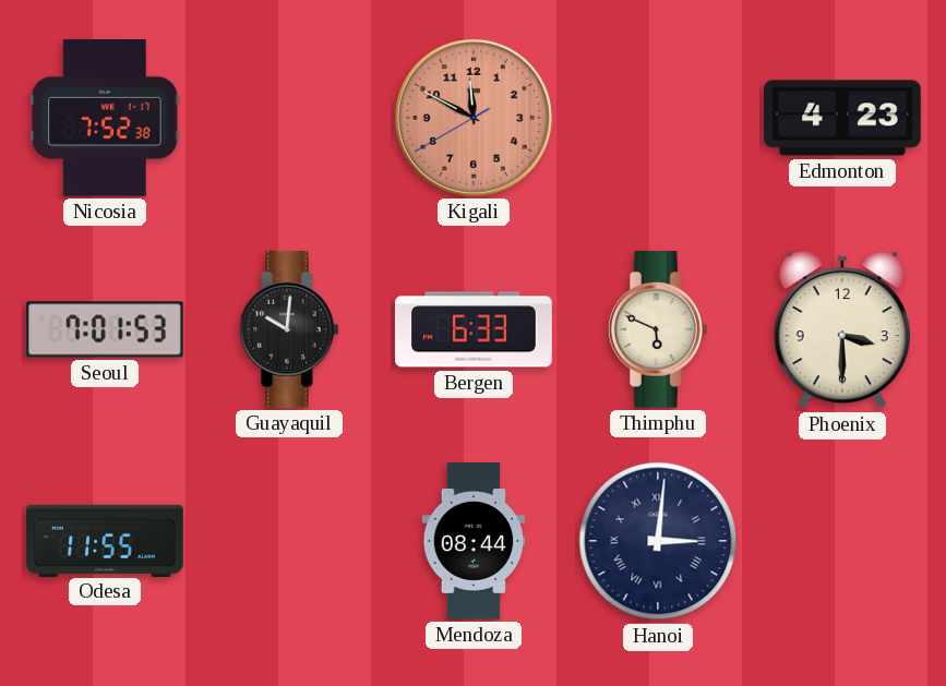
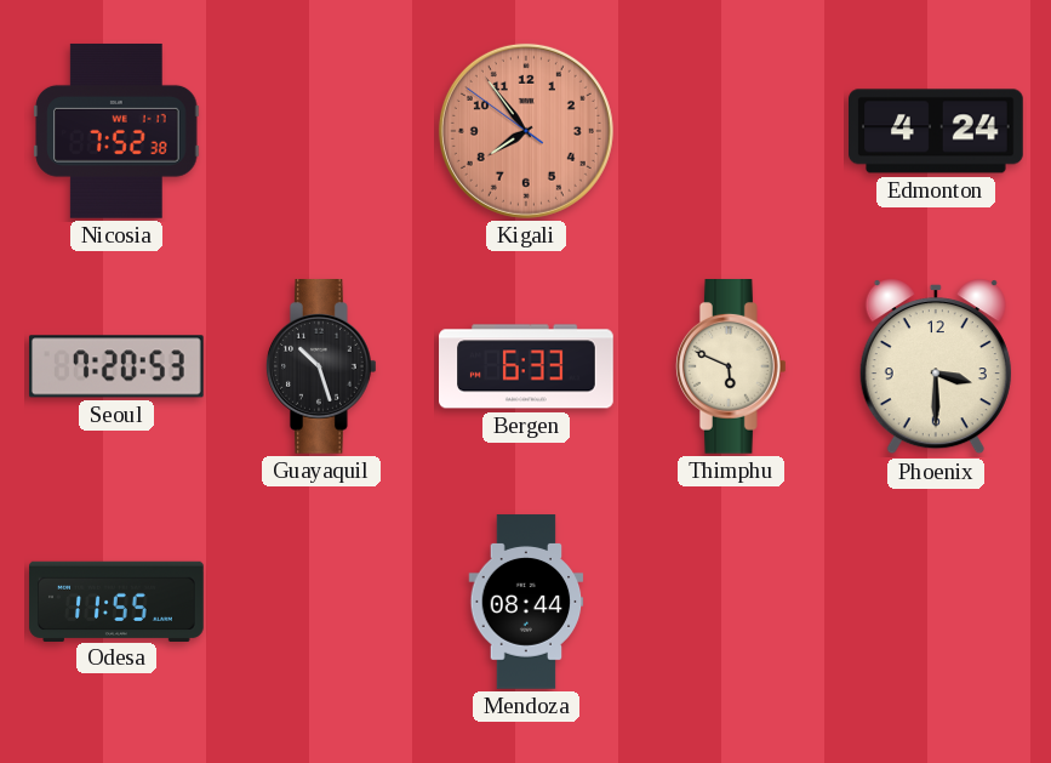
Kigali: 11:49 -> 7:53 (526, 131)
Edmonton: 4:23 -> 4:24 (937, 131)
Seoul: 7:01 -> 7:20 (116, 366)
Guayaquil: 10:01 -> 10:27 (321, 368)
Hanoi: 3:01 -> none (658, 541)
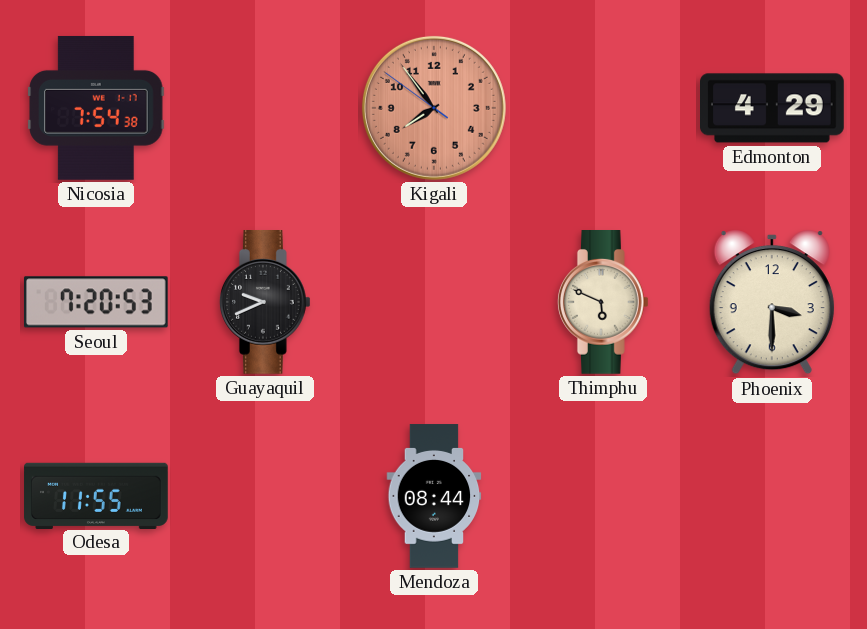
Nicosia: 7:52 -> 7:54 (96, 108)
Edmonton: 4:24 -> 4:29 (773, 108)
Guayaquil: 10:27 -> 9:41 (265, 303)
Bergen: 6:33 -> none (526, 366)
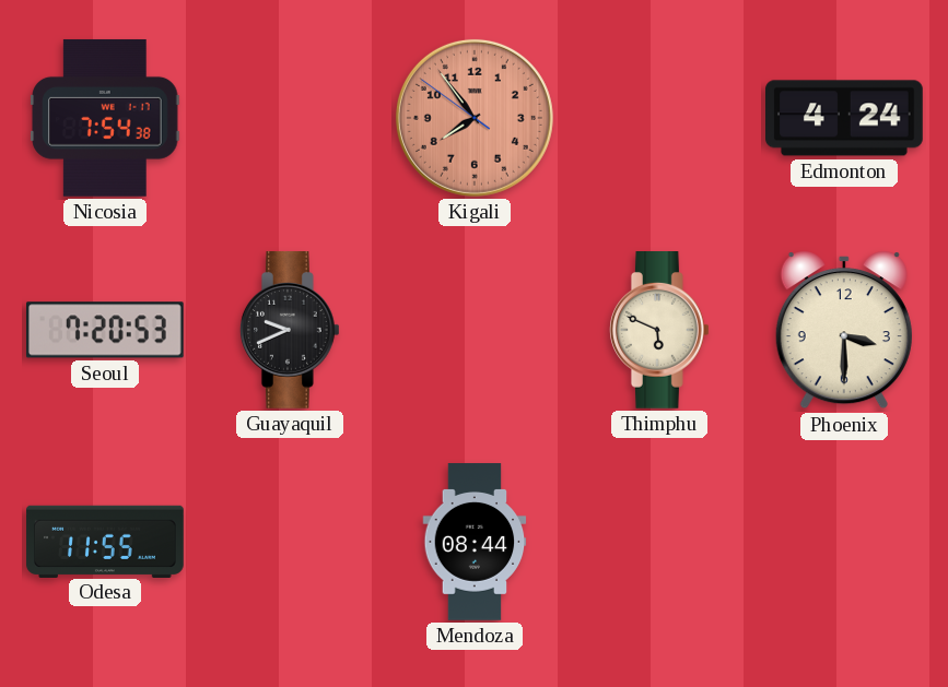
Edmonton: 4:29 -> 4:24 (845, 118)
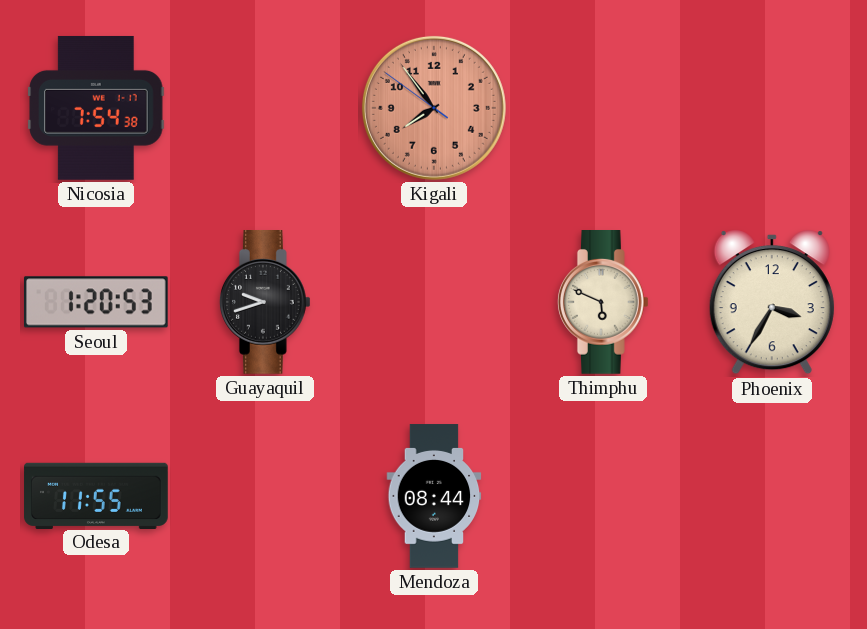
Edmonton: 4:24 -> none (845, 118)
Seoul: 7:20 -> 1:20 (96, 302)
Guayaquil: 9:41 -> 9:42 (265, 303)
Phoenix: 3:30 -> 3:35 (772, 302)
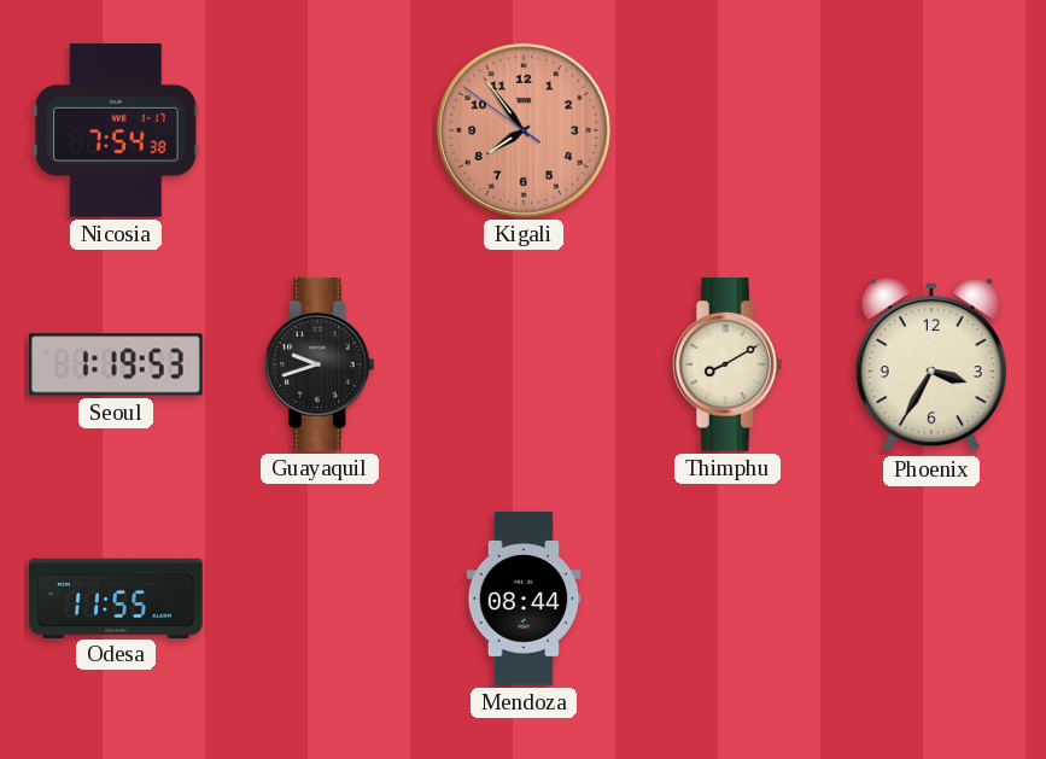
Seoul: 1:20 -> 1:19 (116, 364)
Thimphu: 5:49 -> 8:10 (727, 366)
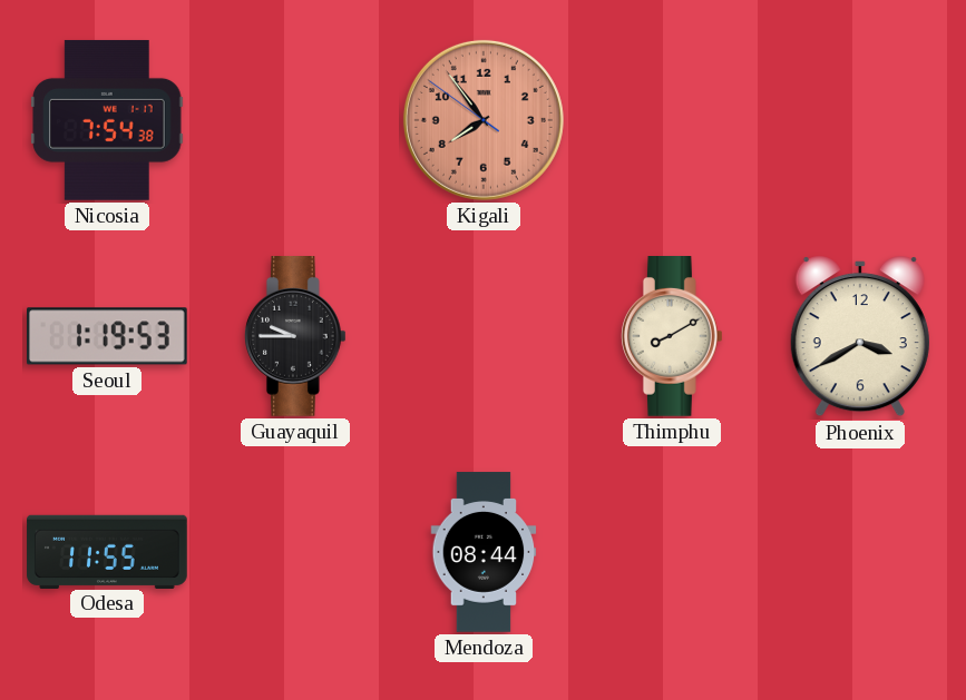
Guayaquil: 9:42 -> 9:45 (295, 337)
Phoenix: 3:35 -> 3:40 (860, 336)
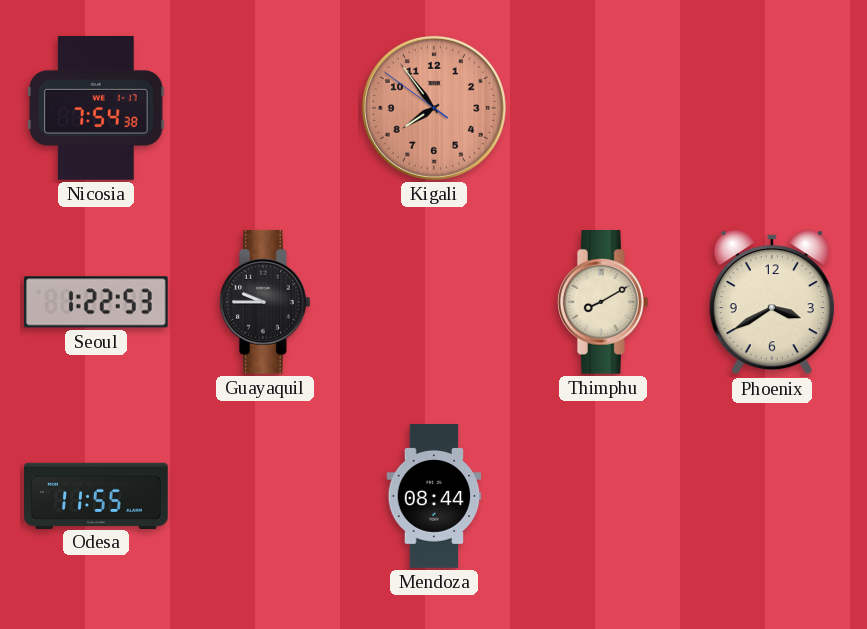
Seoul: 1:19 -> 1:22 (96, 302)
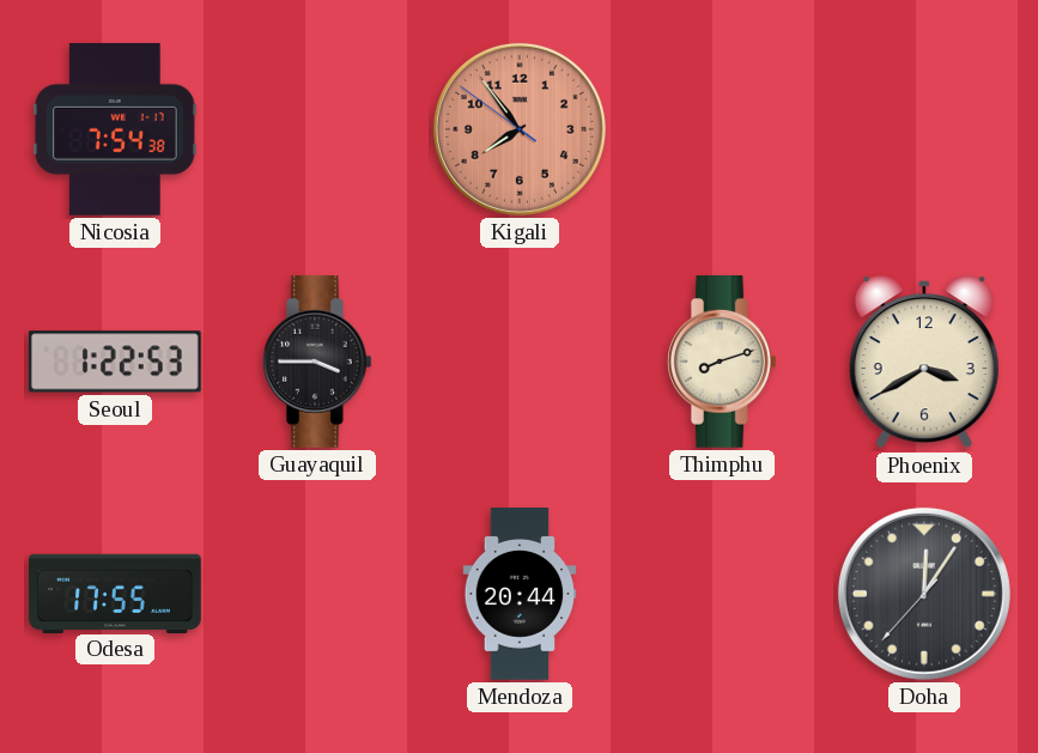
Guayaquil: 9:45 -> 3:45 (317, 363)
Thimphu: 8:10 -> 8:12 (722, 363)
Odesa: 11:55 -> 17:55 (115, 593)
Mendoza: 08:44 -> 20:44 (520, 594)
Doha: none -> 12:05 (924, 594)
